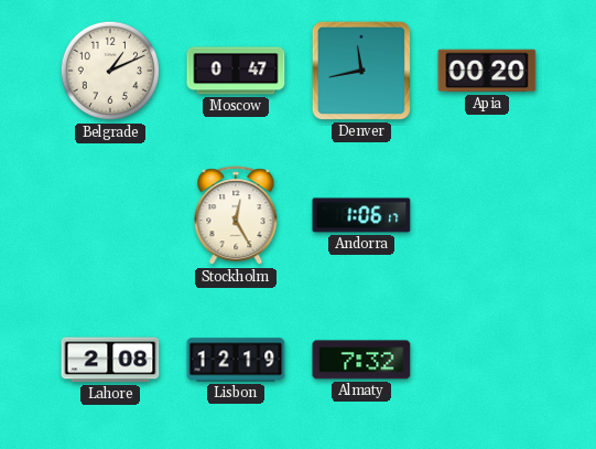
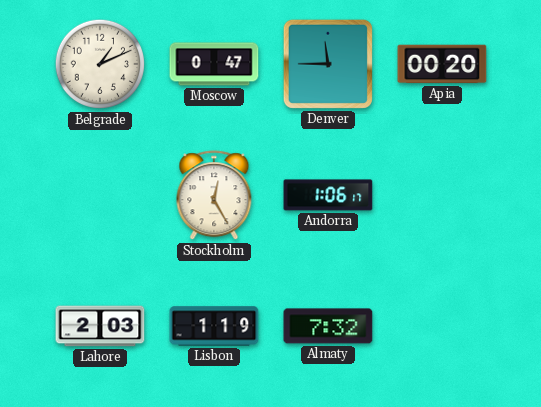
Denver: 11:43 -> 11:45 (328, 64)
Lahore: 2:08 -> 2:03 (100, 326)
Lisbon: 12:19 -> 1:19 (214, 326)
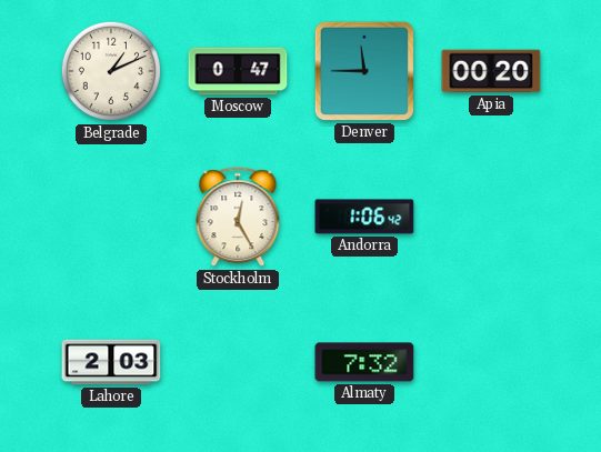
Andorra: 1:06:17 -> 1:06:42 (364, 217)
Lisbon: 1:19 -> none (214, 326)
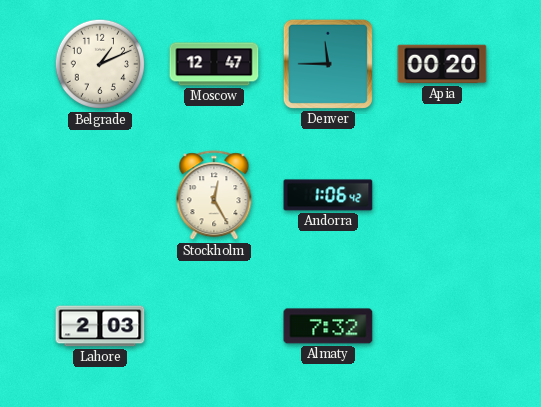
Moscow: 0:47 -> 12:47 (214, 64)
